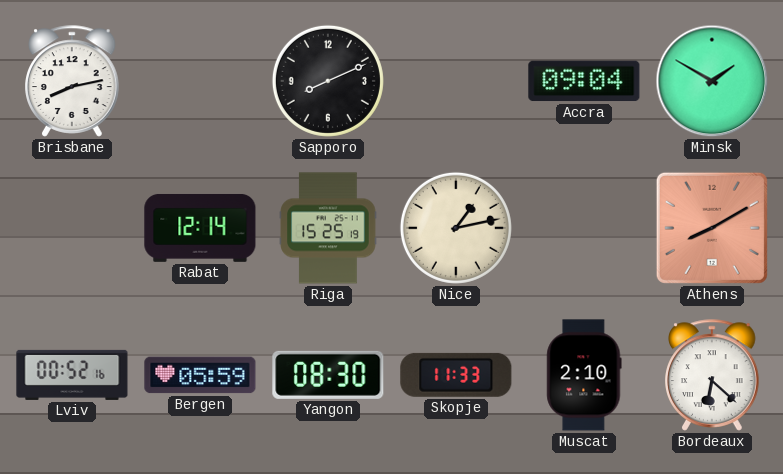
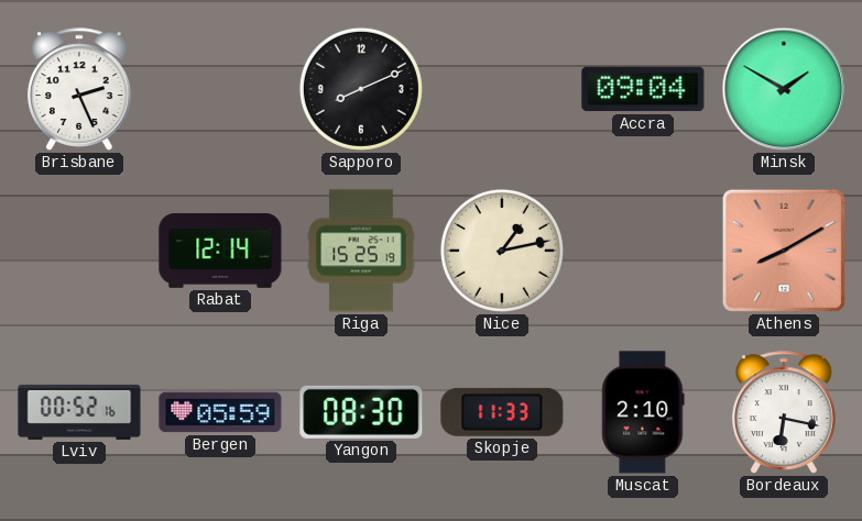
Brisbane: 8:13 -> 2:26 (79, 89)
Bordeaux: 6:22 -> 6:17 (784, 412)
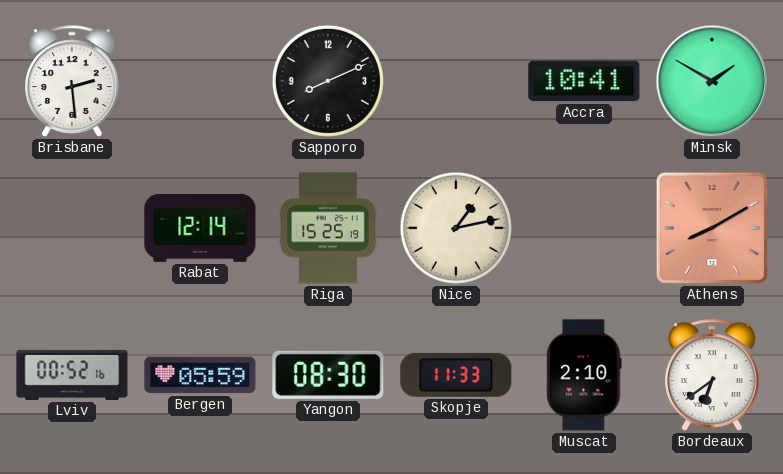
Brisbane: 2:26 -> 2:29 (72, 81)
Accra: 09:04 -> 10:41 (584, 81)
Bordeaux: 6:17 -> 6:39 (712, 375)
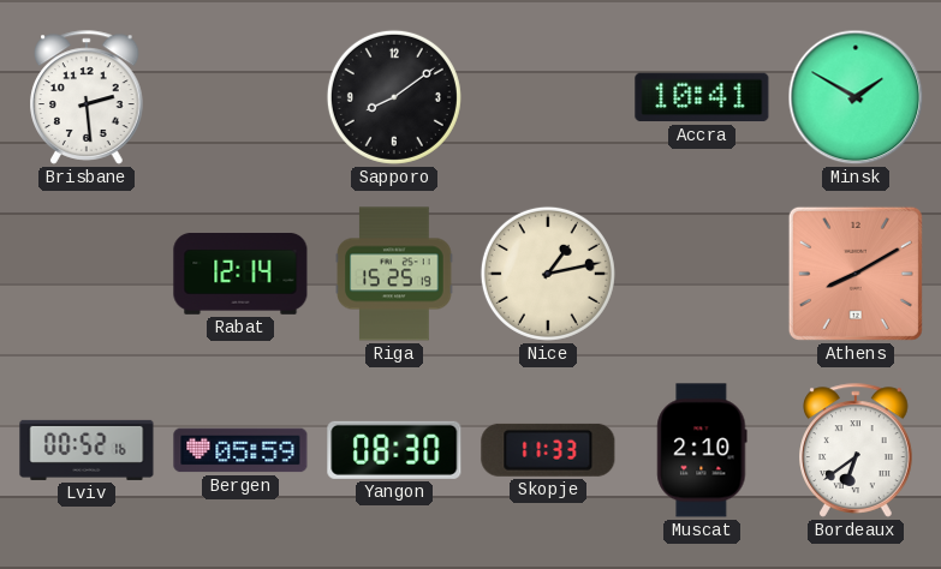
Sapporo: 8:11 -> 8:09 (394, 97)
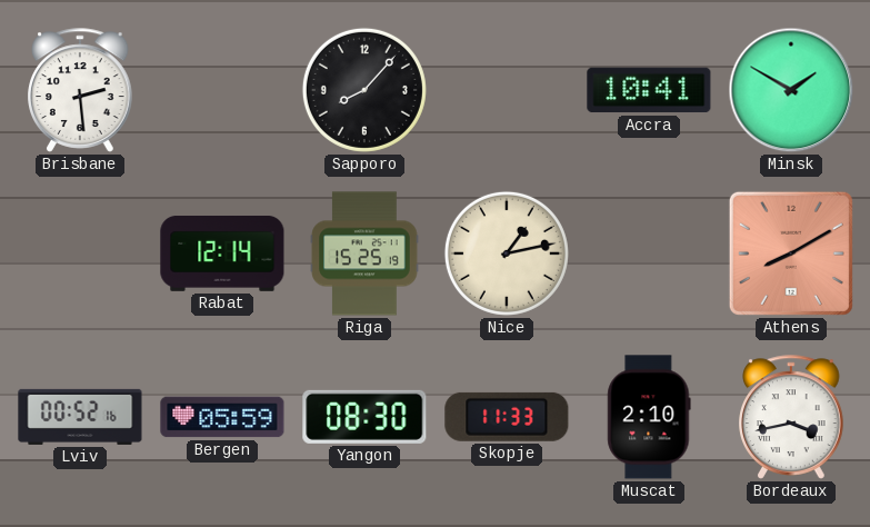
Sapporo: 8:09 -> 8:07 (364, 90)
Bordeaux: 6:39 -> 3:43 (791, 417)
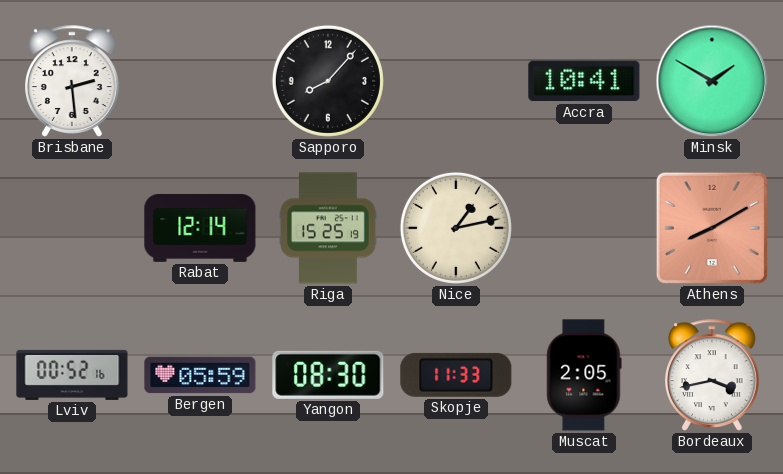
Muscat: 2:10 -> 2:05 (584, 375)
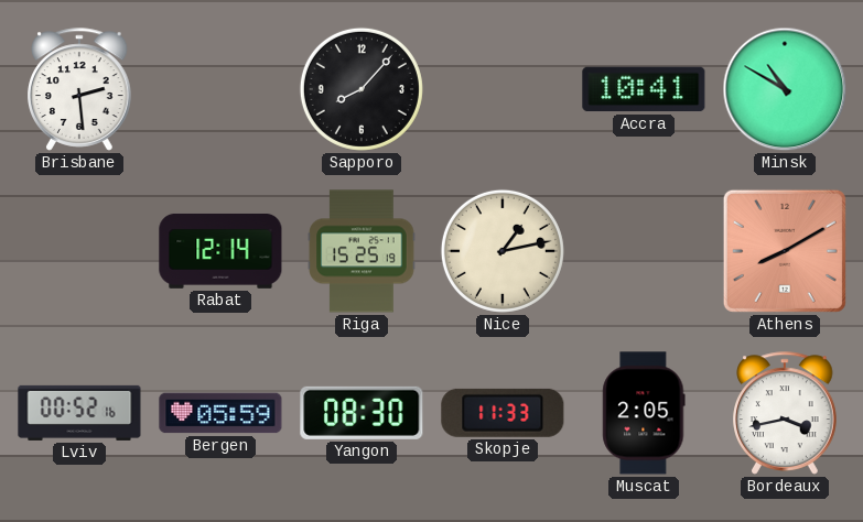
Minsk: 1:50 -> 10:50 (785, 89)
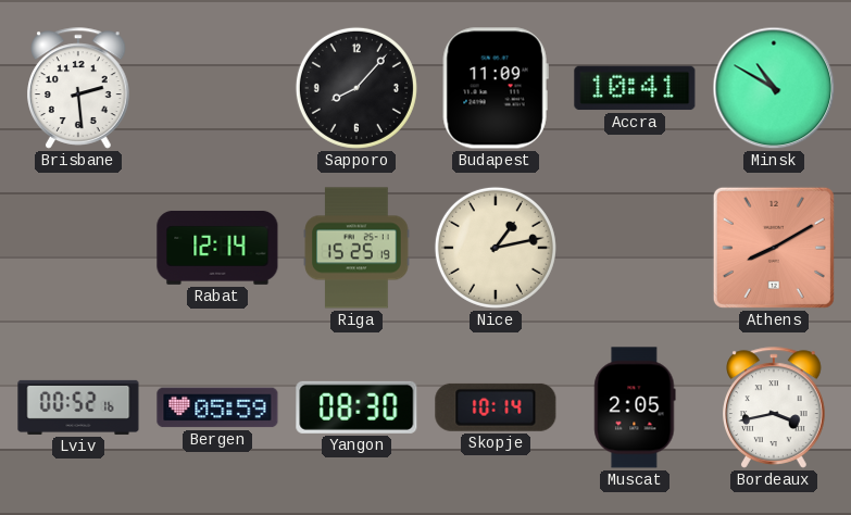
Budapest: none -> 11:09 (496, 88)
Skopje: 11:33 -> 10:14 (496, 407)
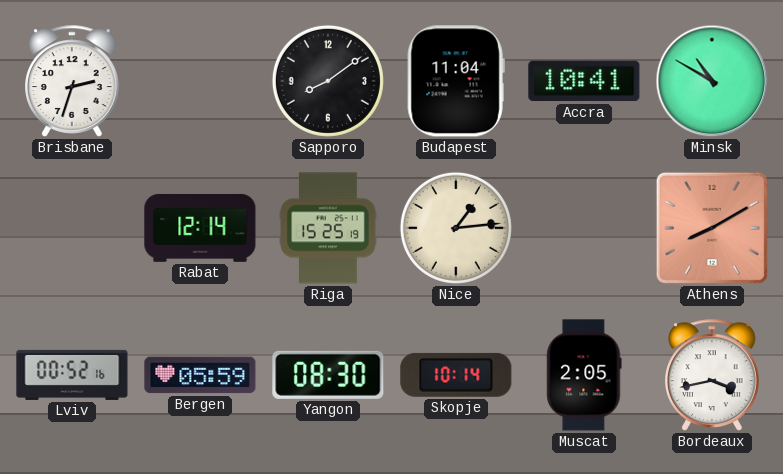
Brisbane: 2:29 -> 2:33 (72, 81)
Sapporo: 8:07 -> 8:09 (328, 81)
Budapest: 11:09 -> 11:04 (456, 81)
Nice: 1:13 -> 1:14 (456, 228)
